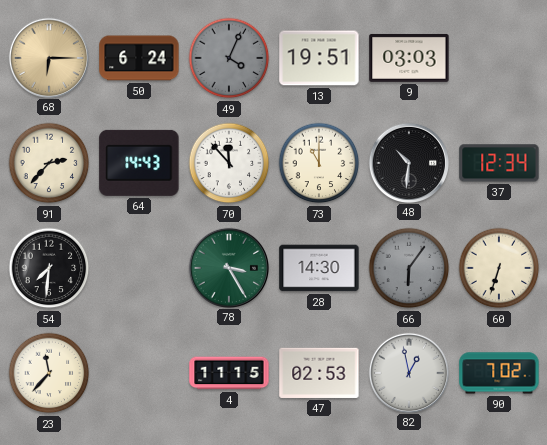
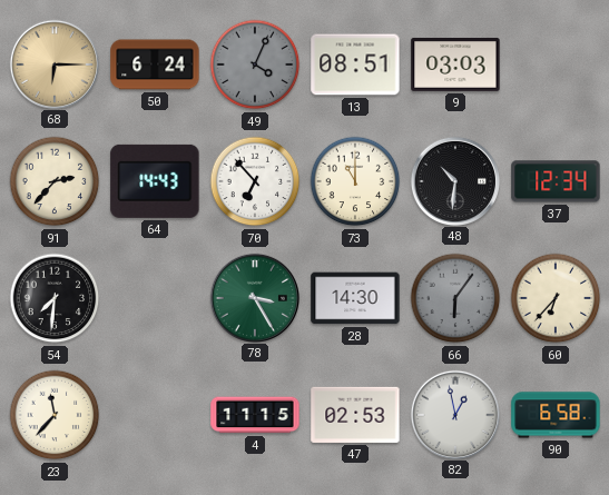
13: 19:51 -> 08:51 (355, 65)
70: 11:53 -> 6:53 (255, 181)
60: 6:33 -> 6:37 (556, 298)
90: 7:02 -> 6:58 (556, 415)
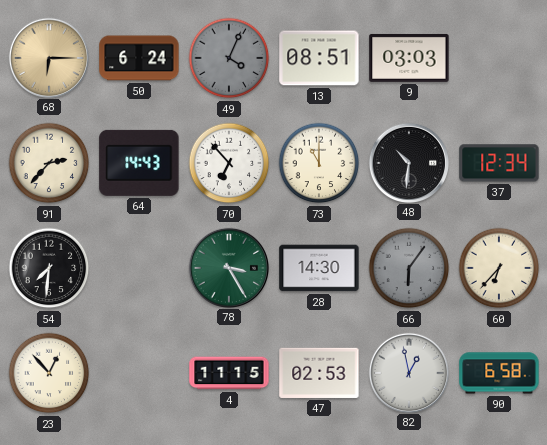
23: 11:37 -> 12:53 (49, 373)
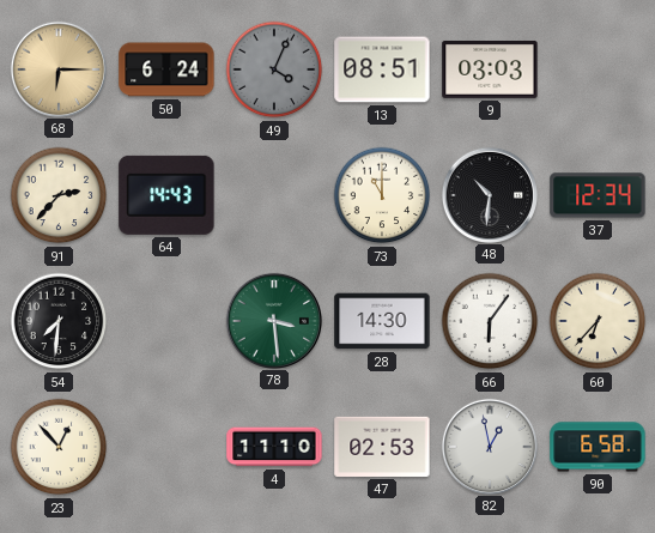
70: 6:53 -> none (229, 163)
78: 3:25 -> 3:29 (273, 320)
66 dial: grey -> white (490, 321)
4: 11:15 -> 11:10 (274, 447)
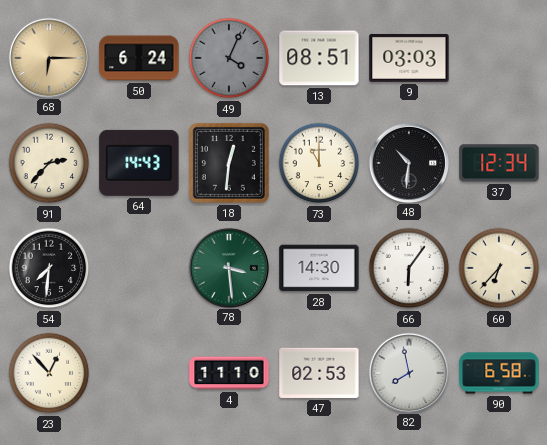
18: none -> 12:31 (229, 163)
82: 12:58 -> 7:58 (408, 372)
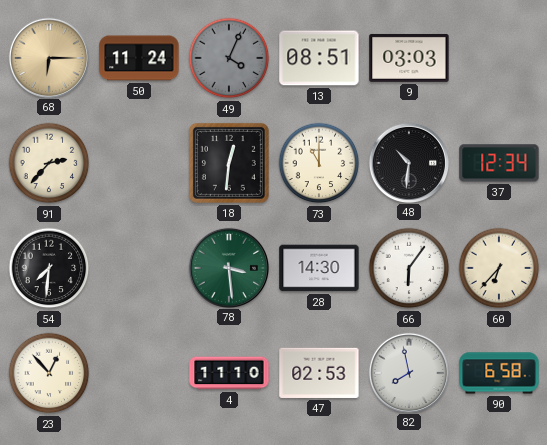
50: 6:24 -> 11:24 (139, 58)
64: 14:43 -> none (139, 163)
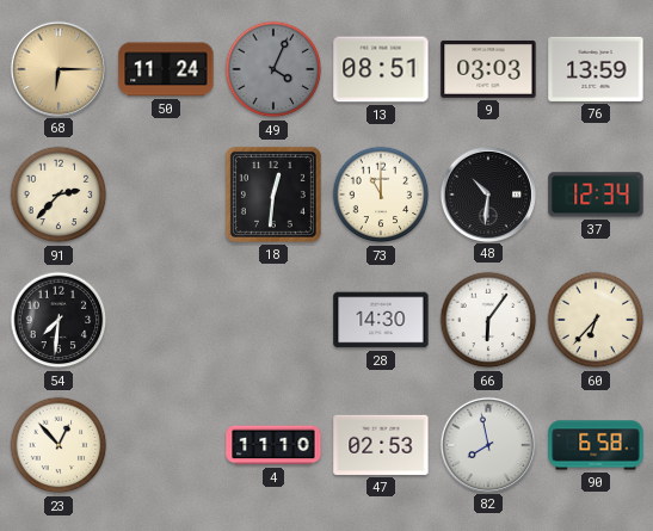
76: none -> 13:59 (596, 69)
78: 3:29 -> none (228, 267)
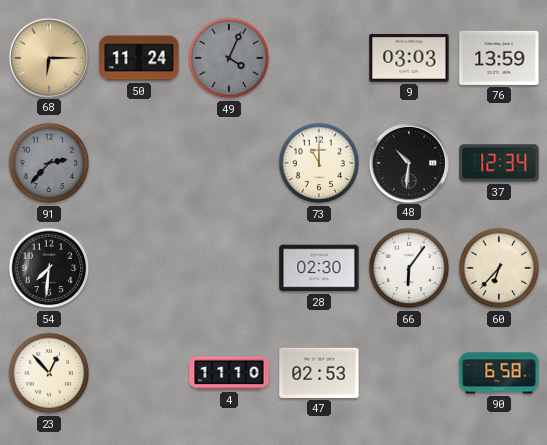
13: 08:51 -> none (381, 69)
91 dial: cream -> grey (49, 163)
18: 12:31 -> none (273, 195)
28: 14:30 -> 02:30 (319, 268)
82: 7:58 -> none (487, 444)
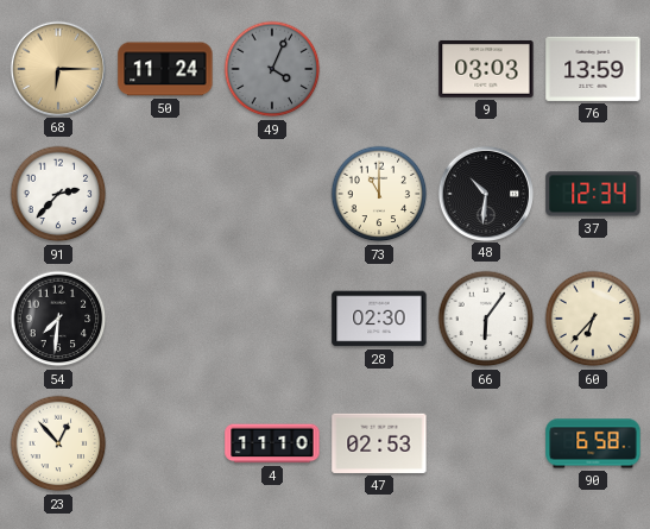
91 dial: grey -> white (58, 194)
